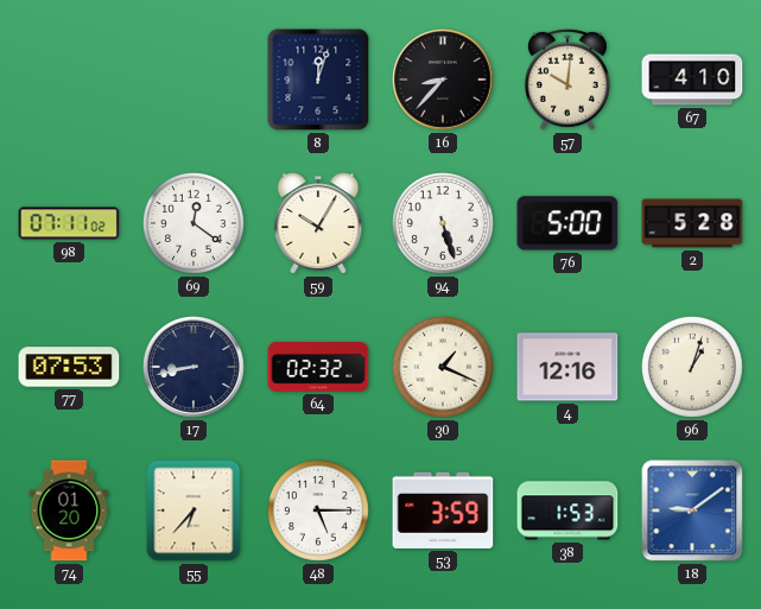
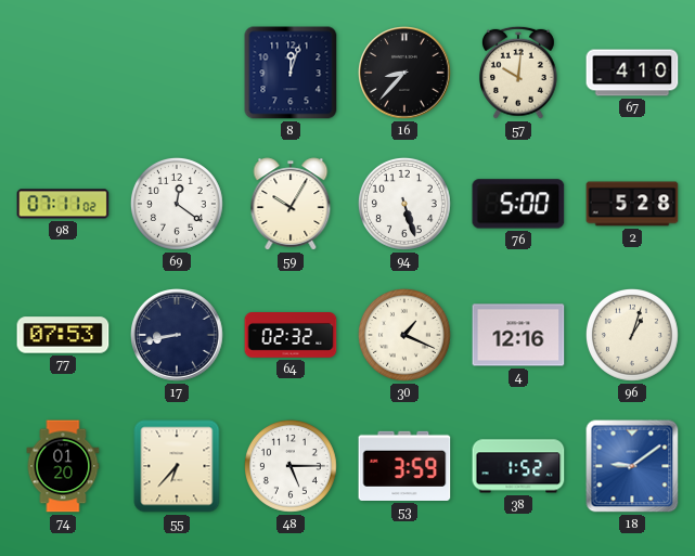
38: 1:53 -> 1:52 (518, 466)
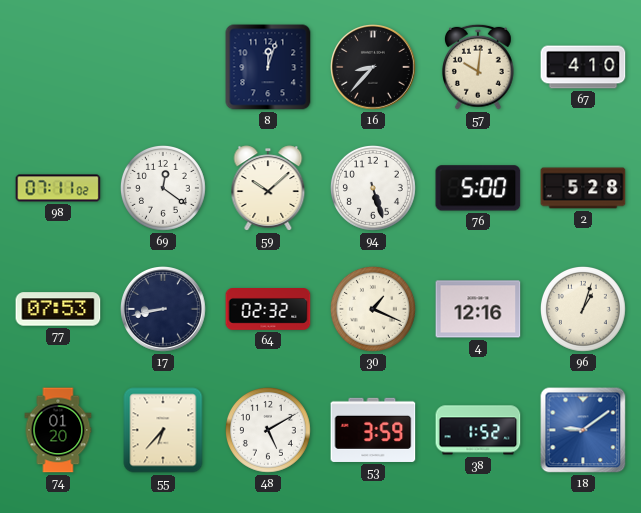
59: 10:05 -> 10:08 (268, 188)
48: 5:15 -> 5:10 (268, 430)
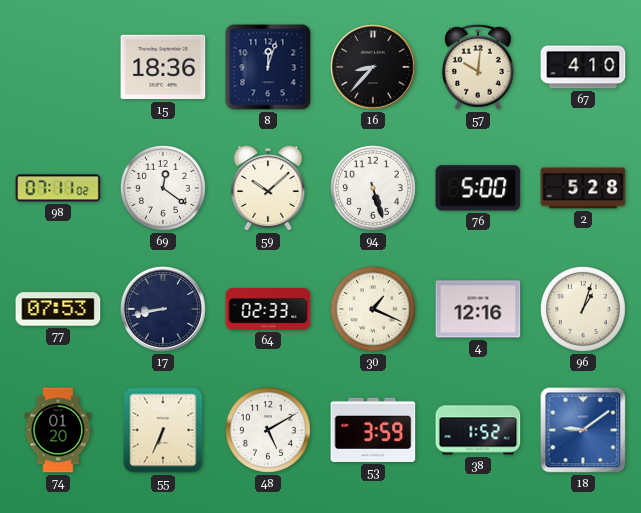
15: none -> 18:36 (163, 67)
64: 02:32 -> 02:33 (268, 310)
55: 6:37 -> 6:34 (163, 430)
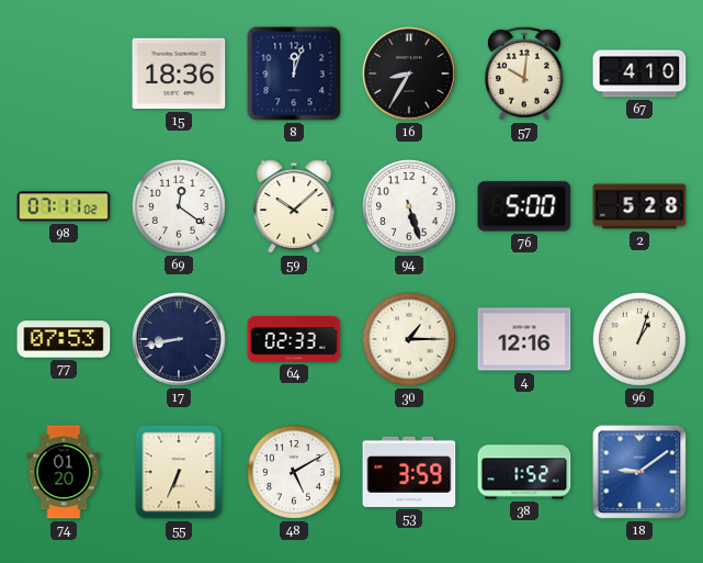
16: 8:37 -> 8:35 (409, 74)
30: 1:19 -> 1:15 (409, 339)
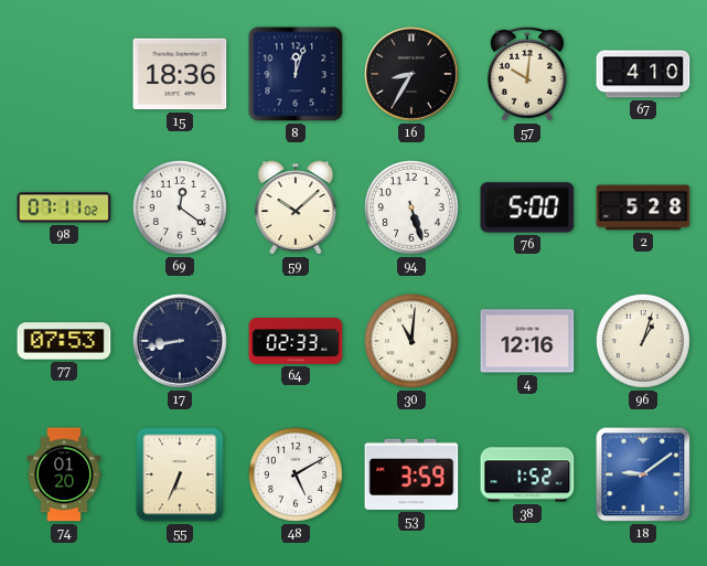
30: 1:15 -> 11:01 (411, 341)
